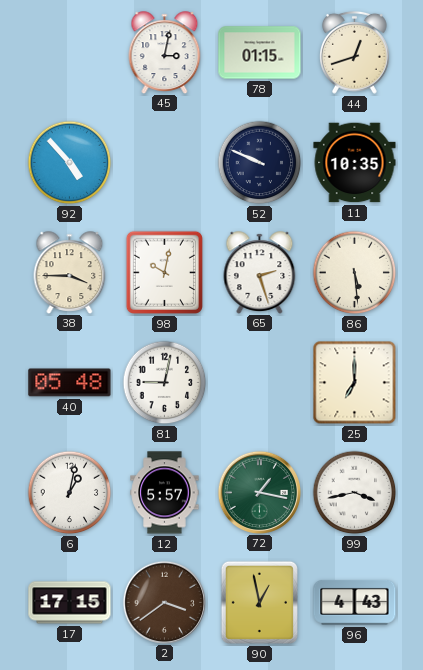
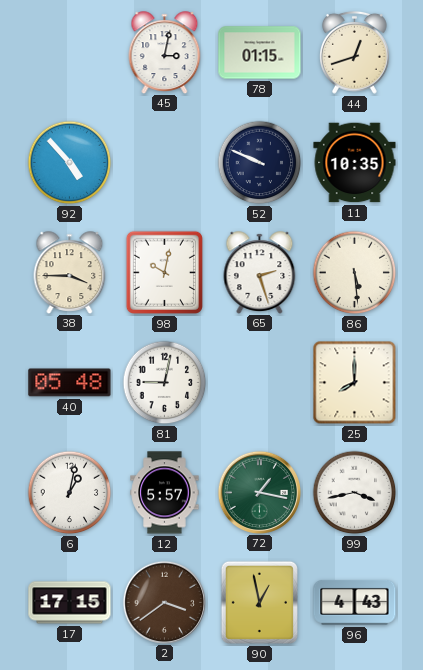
25: 7:00 -> 8:00 (355, 383)
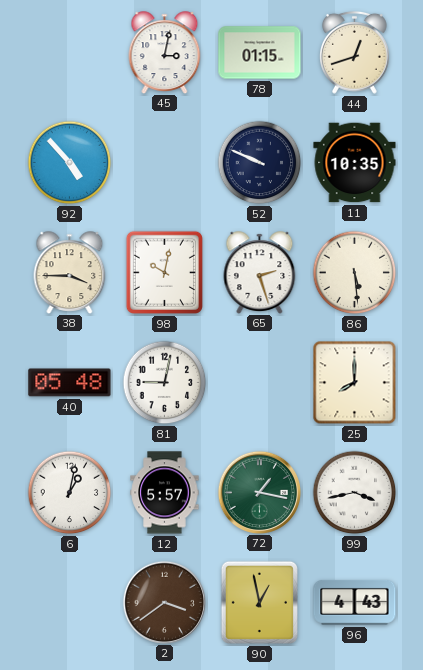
17: 17:15 -> none (70, 603)
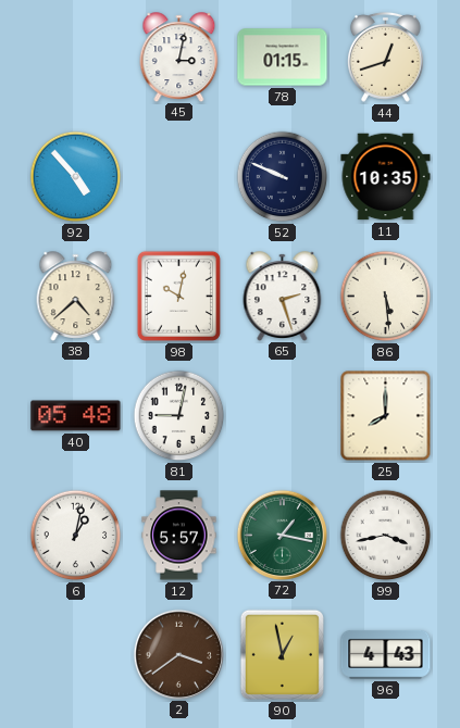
38: 3:45 -> 4:38 (76, 296)
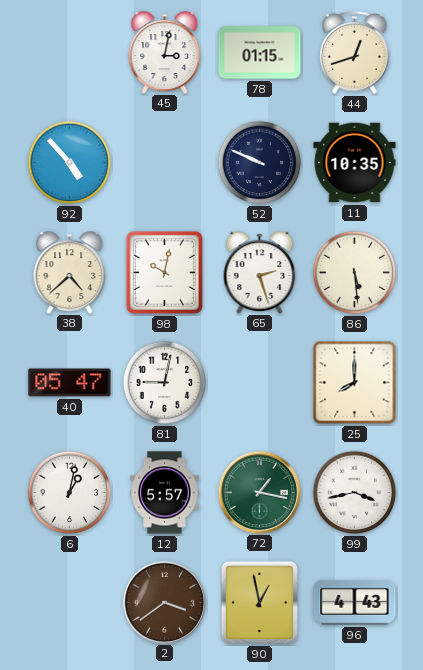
40: 05:48 -> 05:47 (70, 383)
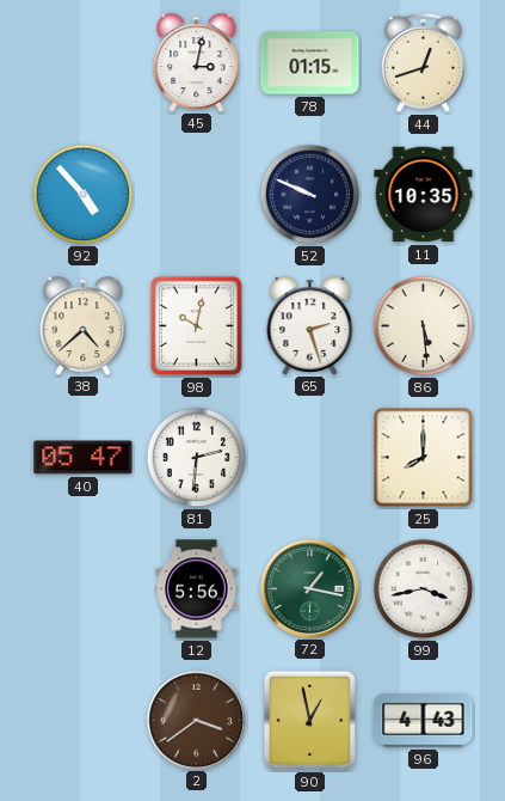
81: 9:02 -> 2:31 (197, 458)
6: 1:02 -> none (70, 493)
12: 5:57 -> 5:56 (197, 589)
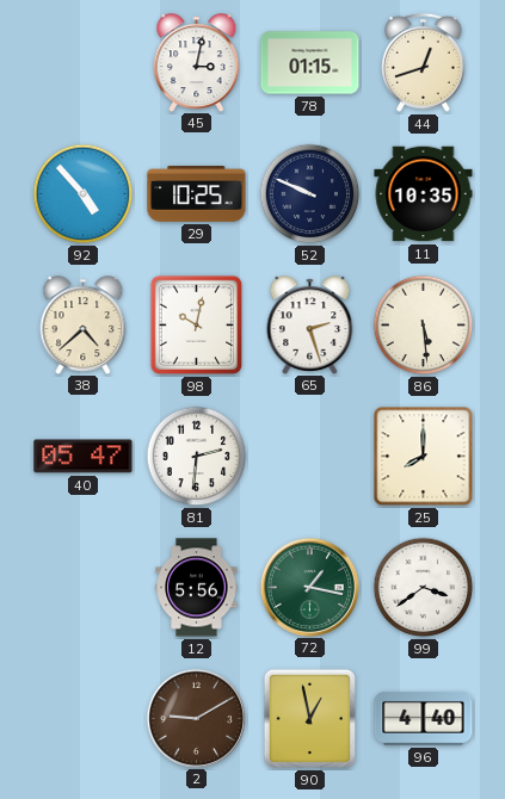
29: none -> 10:25 (197, 194)
99: 3:43 -> 3:39 (424, 588)
2: 3:39 -> 9:10 (196, 718)
96: 4:43 -> 4:40 (424, 718)
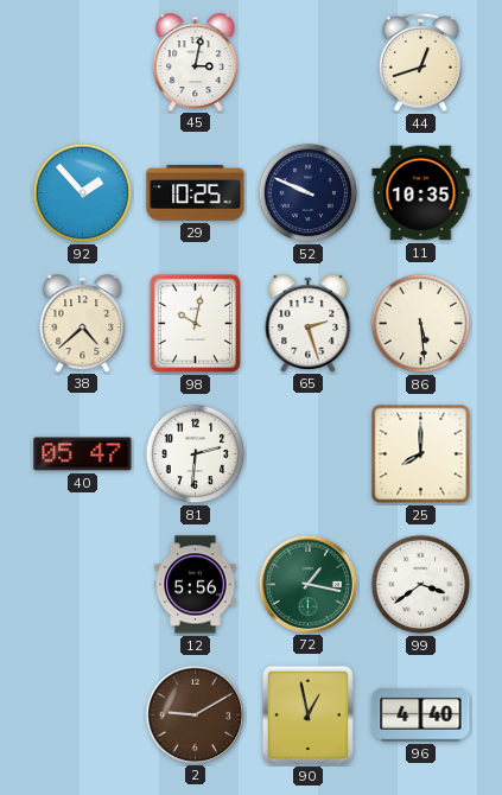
78: 01:15 -> none (310, 63)
92: 4:53 -> 1:53 (83, 193)
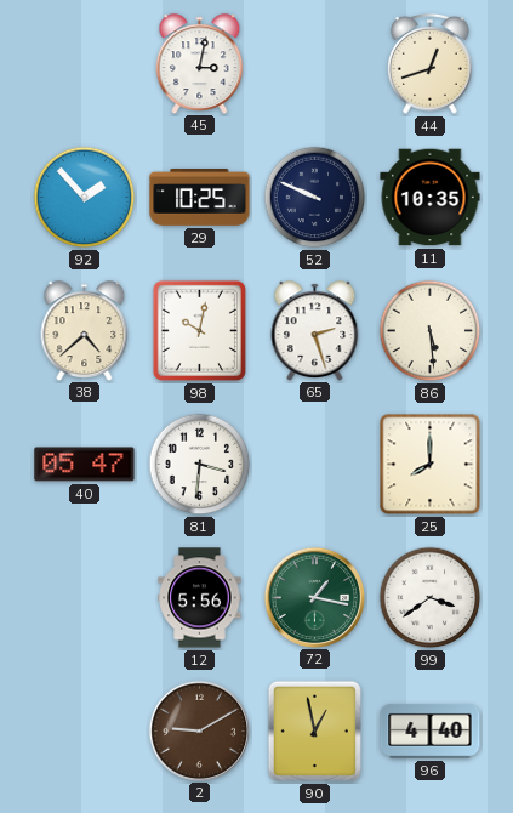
81: 2:31 -> 3:31 (200, 465)
